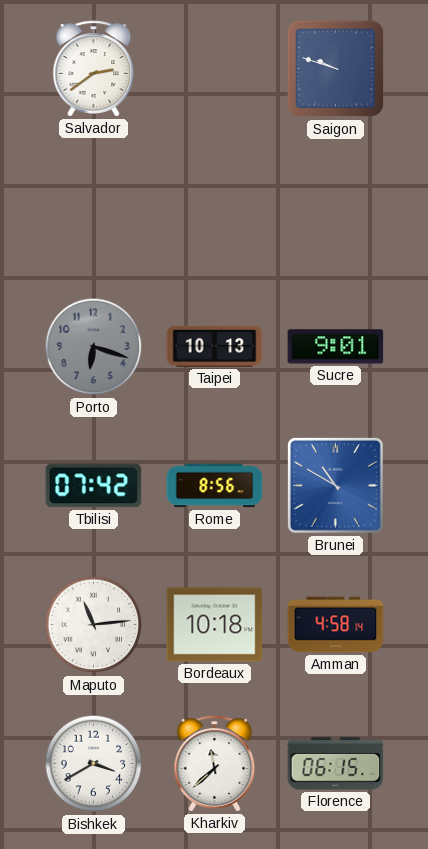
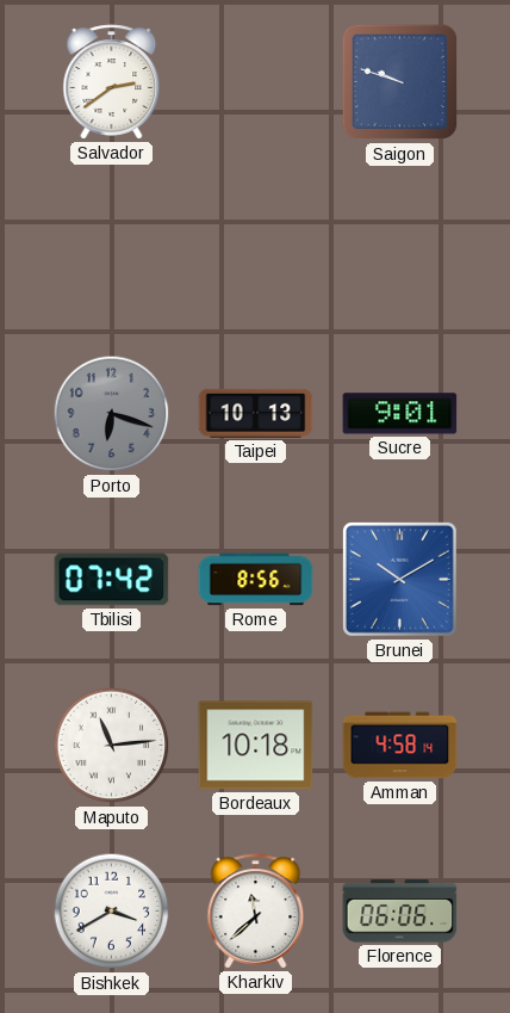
Brunei: 10:50 -> 10:10 (399, 579)
Florence: 06:15 -> 06:06 (400, 912)
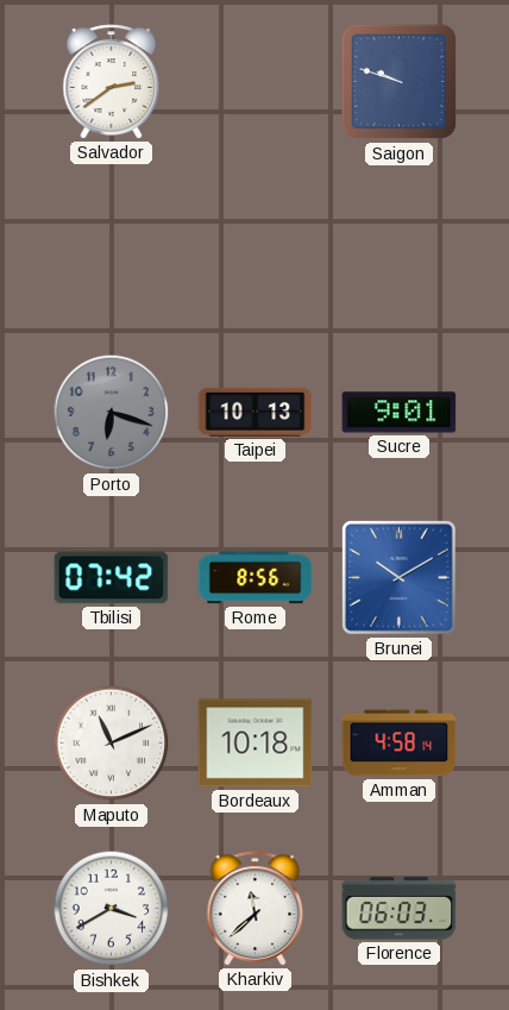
Maputo: 11:14 -> 11:11 (112, 744)
Florence: 06:06 -> 06:03 (400, 909)
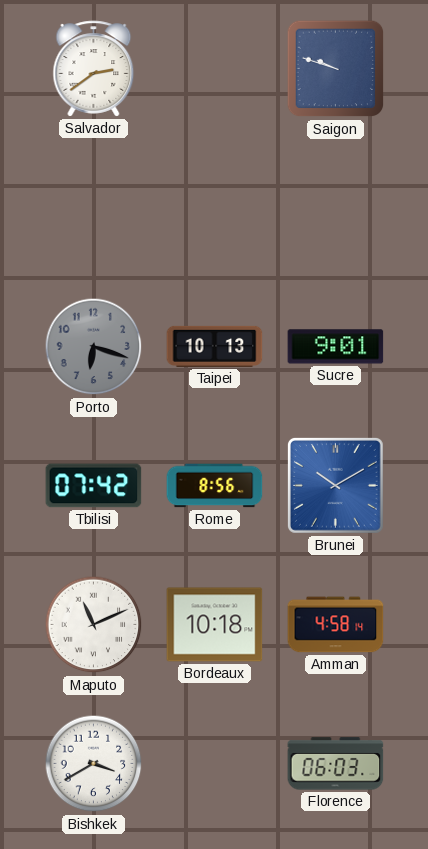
Kharkiv: 11:38 -> none (256, 909)
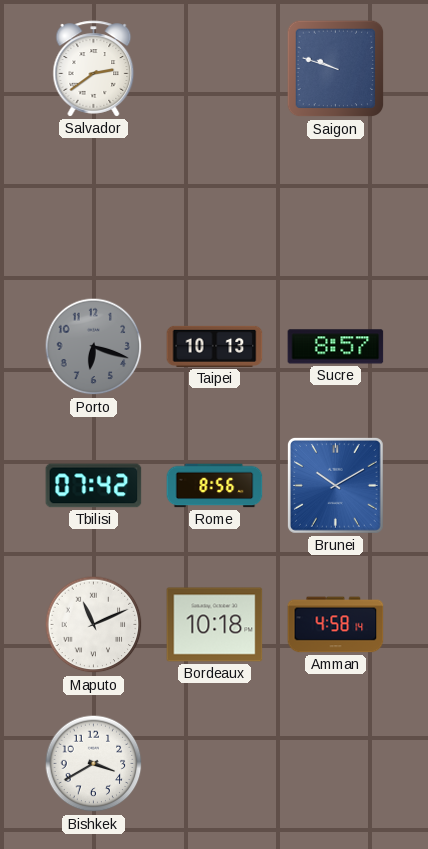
Sucre: 9:01 -> 8:57 (336, 347)
Florence: 06:03 -> none (336, 764)
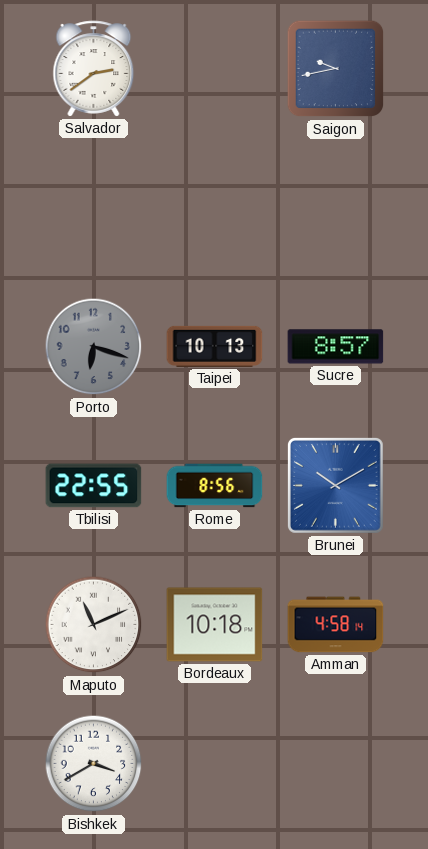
Saigon: 9:48 -> 9:43 (336, 69)
Tbilisi: 07:42 -> 22:55 (94, 486)
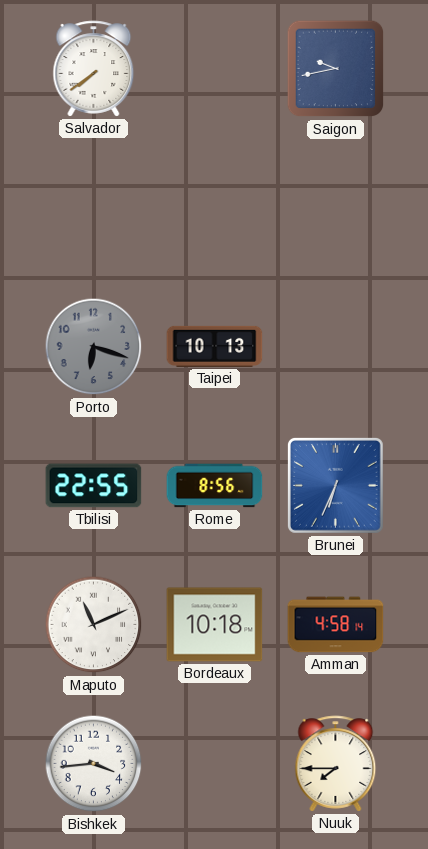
Salvador: 2:39 -> 7:39 (94, 69)
Sucre: 8:57 -> none (336, 347)
Brunei: 10:10 -> 6:34 (335, 485)
Bishkek: 3:40 -> 3:44 (94, 764)
Nuuk: none -> 7:45 (336, 764)
